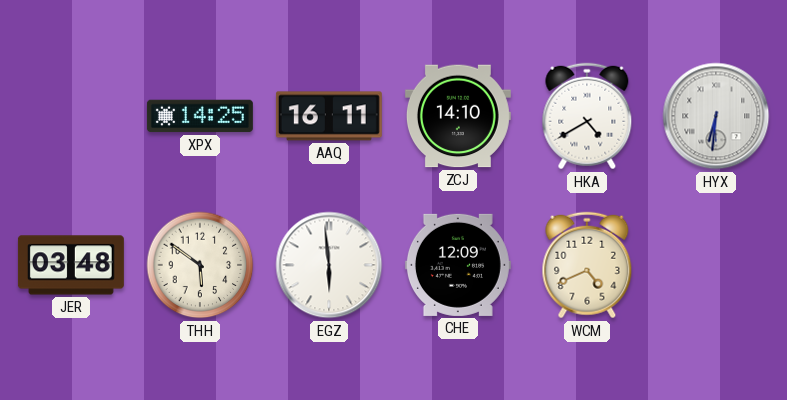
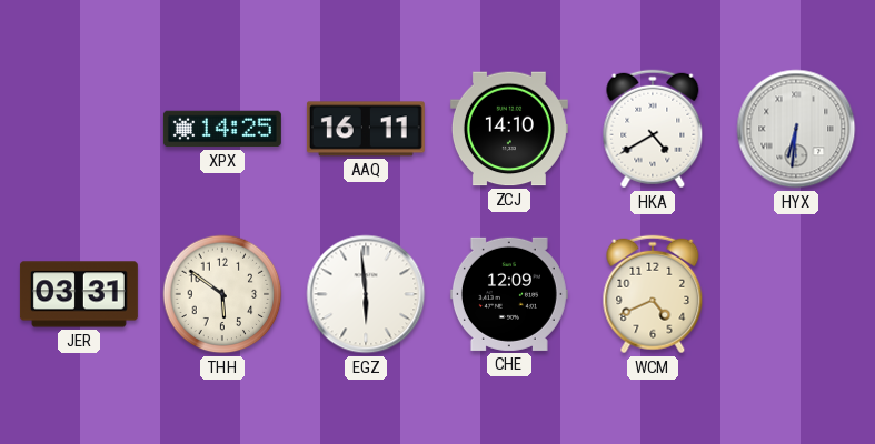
JER: 03:48 -> 03:31 (79, 294)
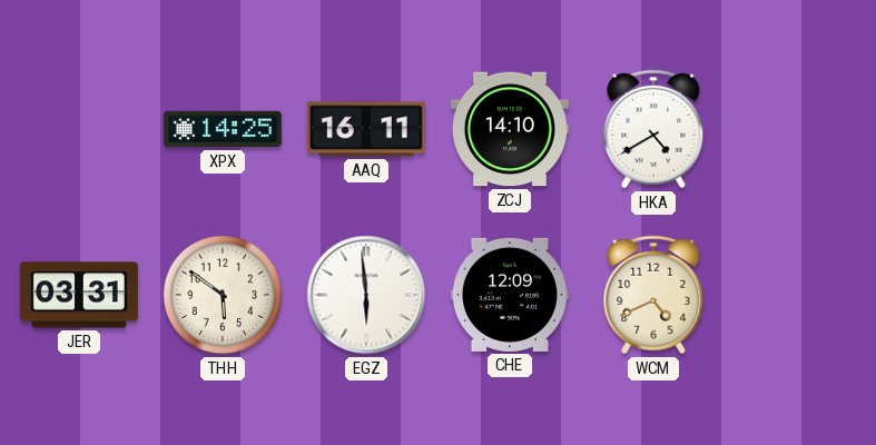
HYX: 6:31 -> none (796, 129)
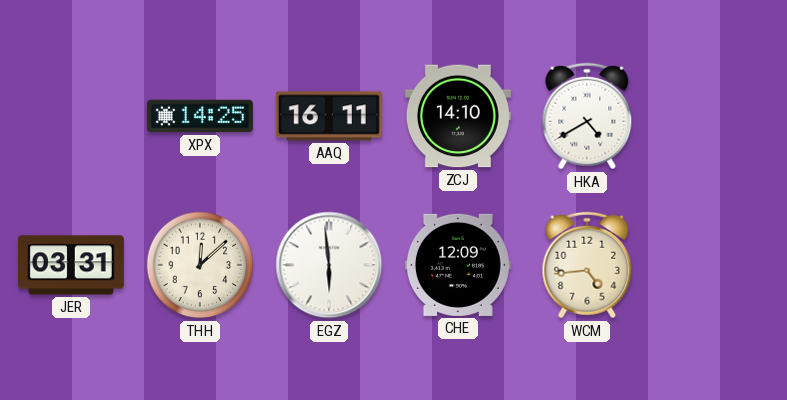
THH: 5:51 -> 12:08 (200, 265)
WCM: 4:41 -> 4:44 (587, 265)
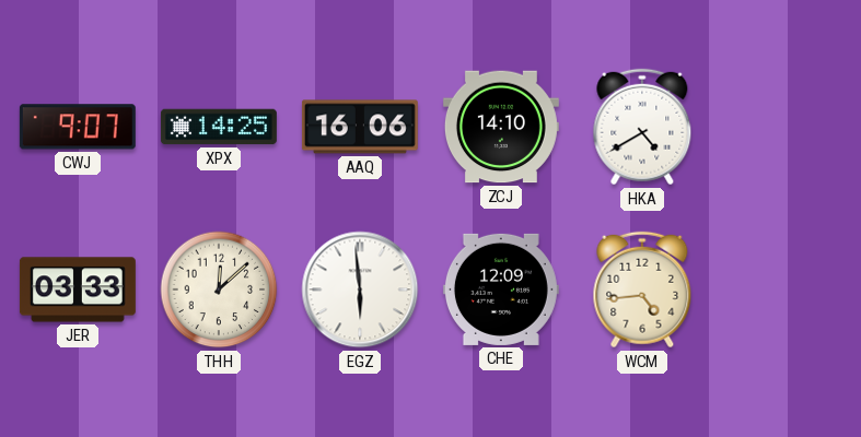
CWJ: none -> 9:07 (78, 127)
AAQ: 16:11 -> 16:06 (360, 127)
JER: 03:31 -> 03:33 (78, 290)
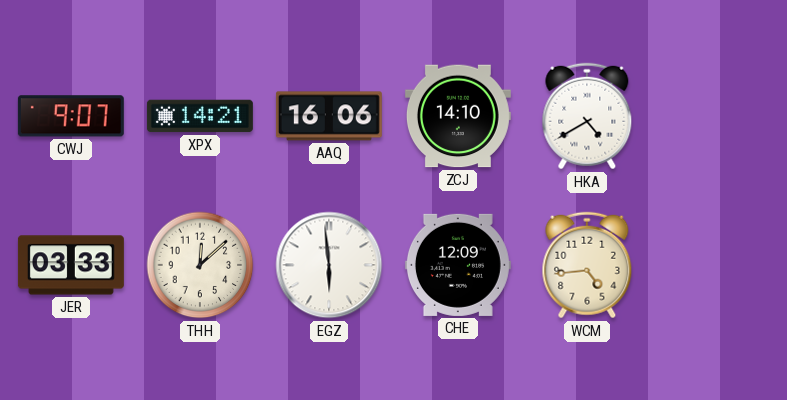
XPX: 14:25 -> 14:21 (200, 116)
